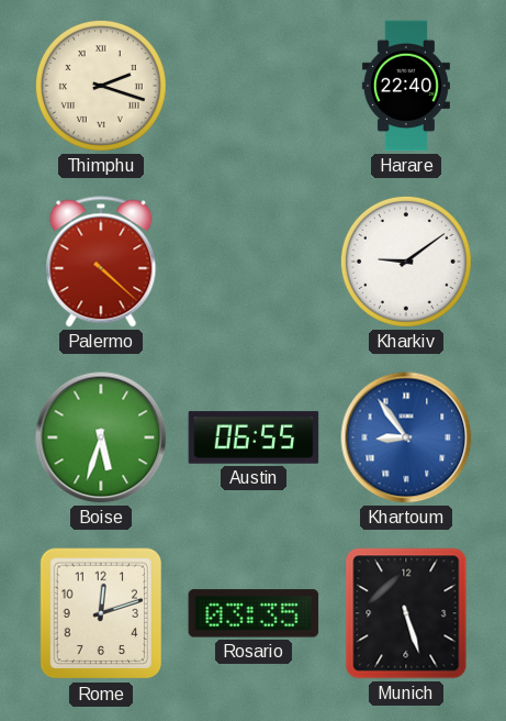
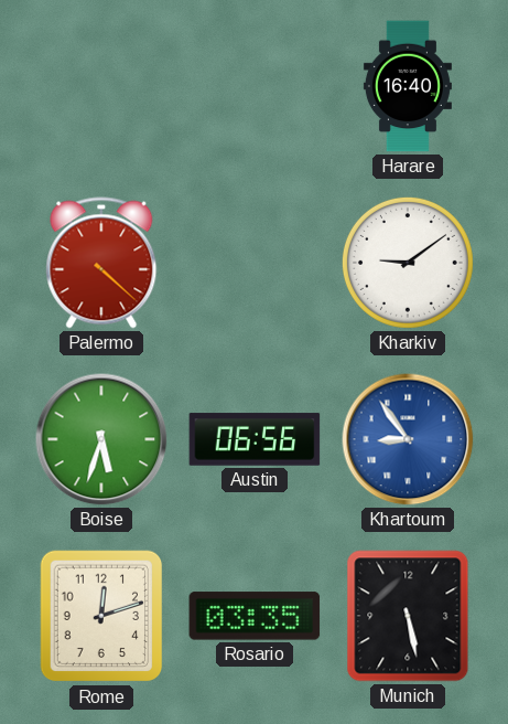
Thimphu: 2:18 -> none (101, 86)
Harare: 22:40 -> 16:40 (408, 86)
Austin: 06:55 -> 06:56 (255, 439)
Munich: 5:27 -> 5:28 (408, 616)
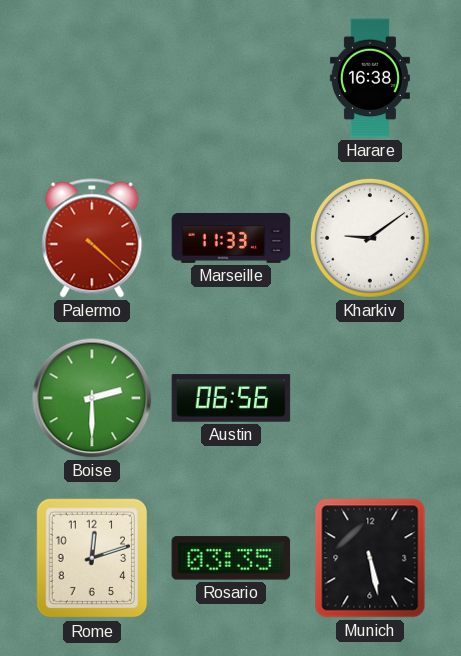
Harare: 16:40 -> 16:38 (370, 78)
Marseille: none -> 11:33 (231, 238)
Boise: 5:33 -> 2:30 (92, 398)
Khartoum: 8:54 -> none (408, 439)
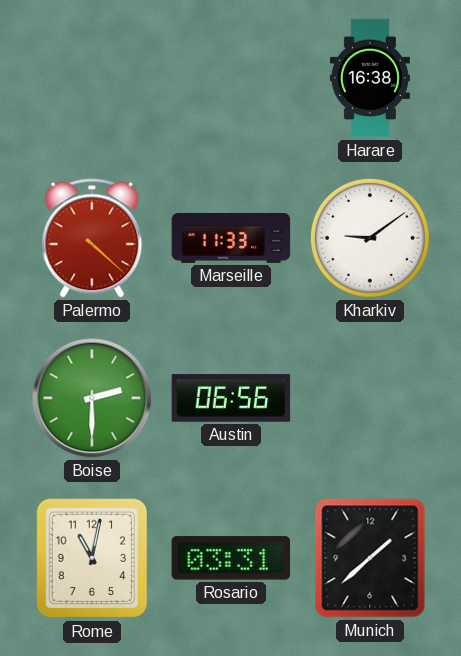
Rome: 12:12 -> 11:02 (92, 558)
Rosario: 03:35 -> 03:31 (231, 558)
Munich: 5:28 -> 1:38 (370, 558)
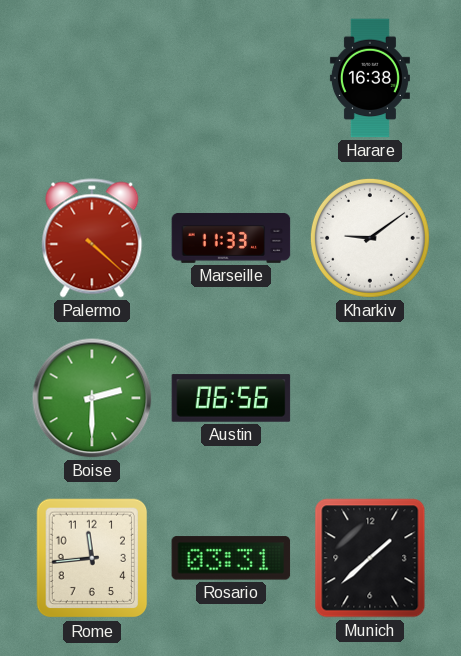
Rome: 11:02 -> 11:44 (92, 558)
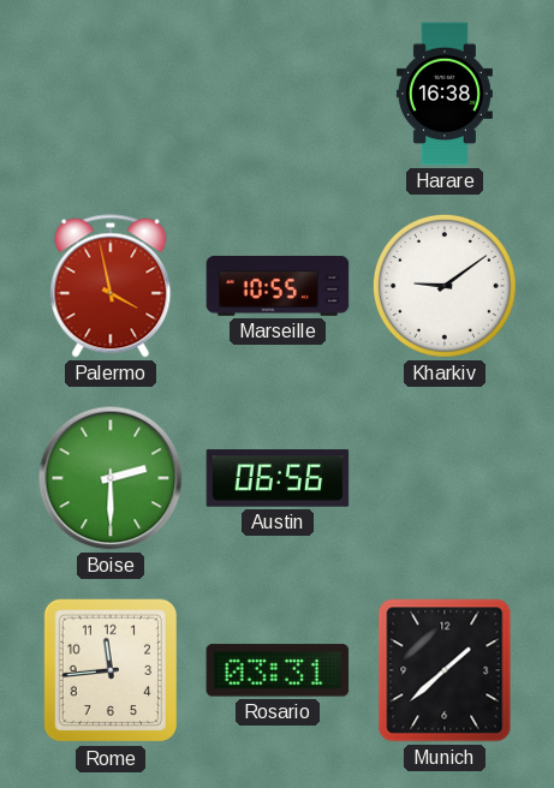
Palermo: 4:22 -> 3:58 (111, 286)
Marseille: 11:33 -> 10:55 (278, 286)
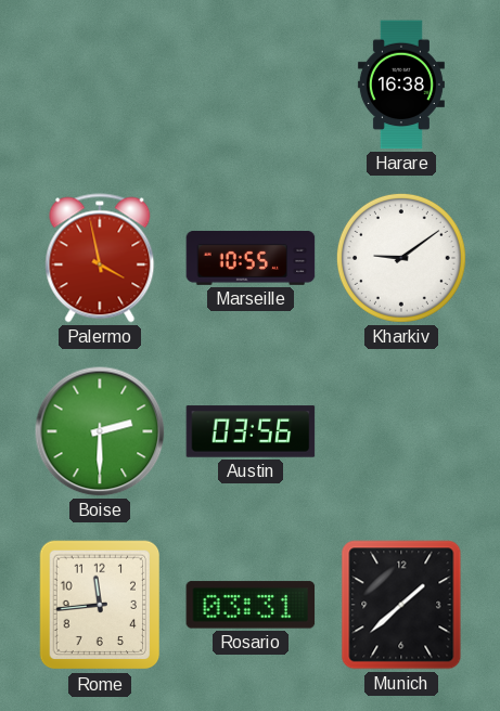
Austin: 06:56 -> 03:56 (251, 431)
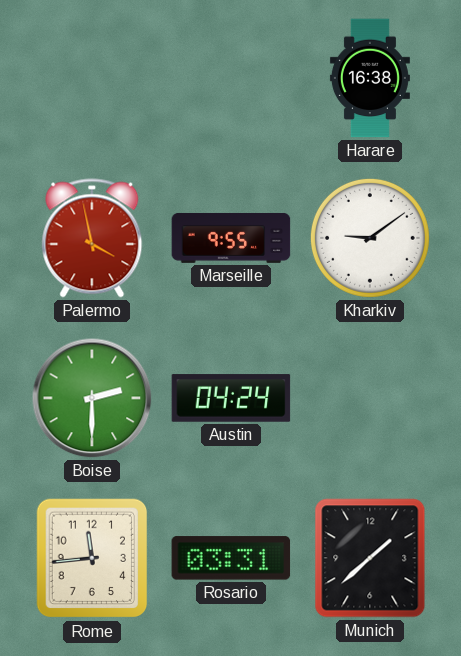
Marseille: 10:55 -> 9:55 (231, 238)
Austin: 03:56 -> 04:24 (231, 398)
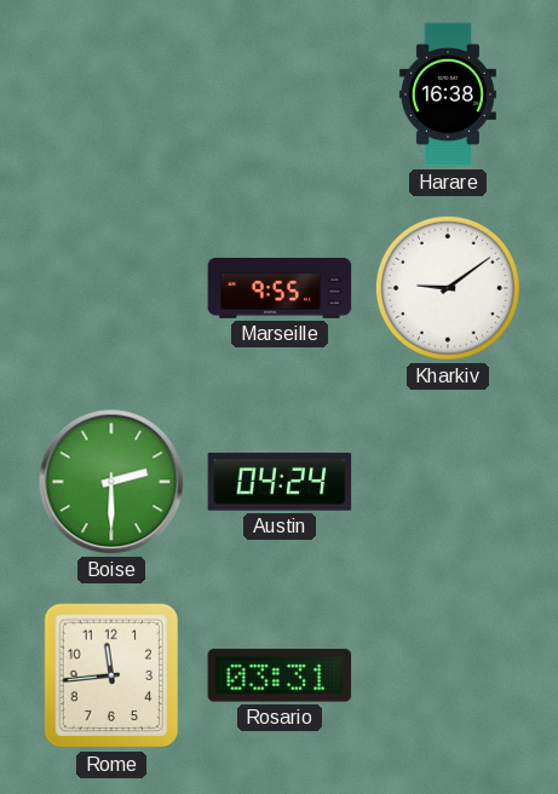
Palermo: 3:58 -> none (92, 238)
Munich: 1:38 -> none (370, 558)
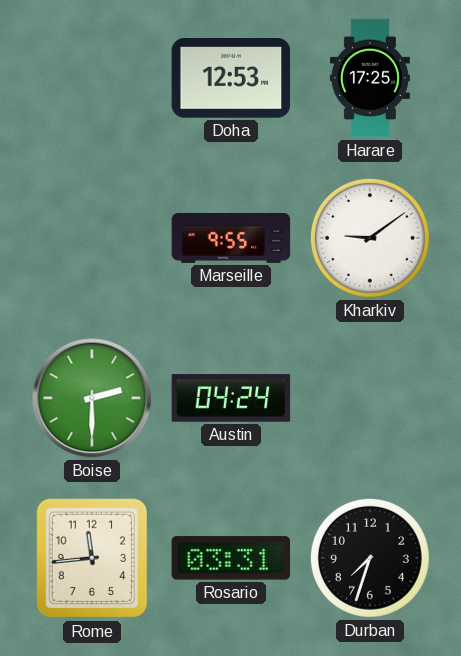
Doha: none -> 12:53 (231, 78)
Harare: 16:38 -> 17:25 (370, 78)
Durban: none -> 7:33 (370, 558)
